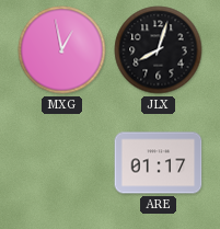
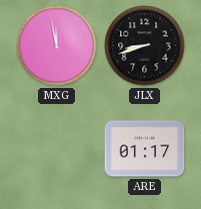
MXG: 12:58 -> 11:58 (57, 46)
JLX: 8:03 -> 8:42 (145, 46)
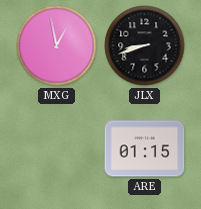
MXG: 11:58 -> 12:58 (57, 46)
ARE: 01:17 -> 01:15 (145, 149)
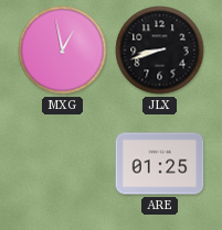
ARE: 01:15 -> 01:25 (160, 164)
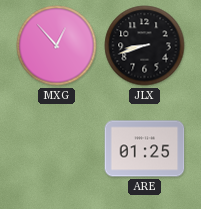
MXG: 12:58 -> 12:53 (57, 46)
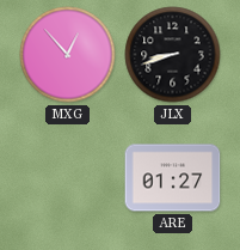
ARE: 01:25 -> 01:27 (173, 178)
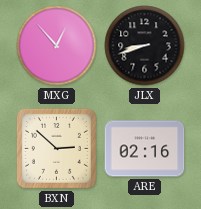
BXN: none -> 2:52 (56, 148)
ARE: 01:27 -> 02:16 (145, 149)
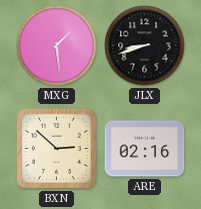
MXG: 12:53 -> 1:29 (57, 46)
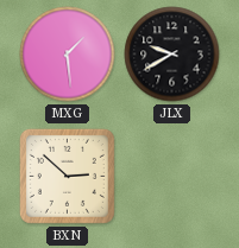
JLX: 8:42 -> 9:40 (172, 55)
ARE: 02:16 -> none (145, 149)
